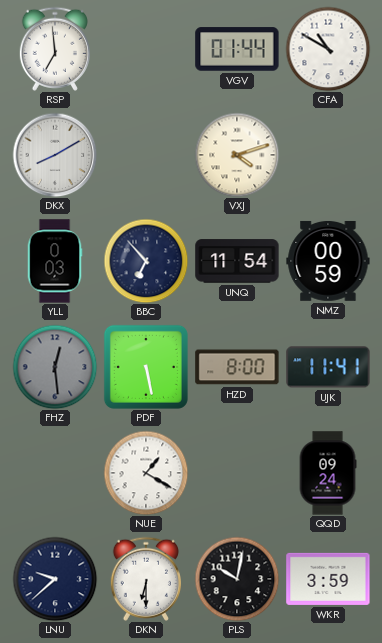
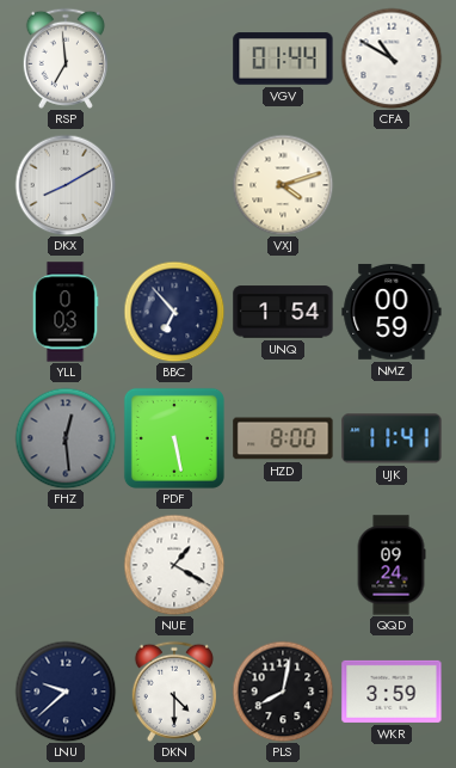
UNQ: 11:54 -> 1:54 (283, 312)
DKN: 6:30 -> 4:30 (174, 692)
PLS: 10:02 -> 8:02 (283, 692)
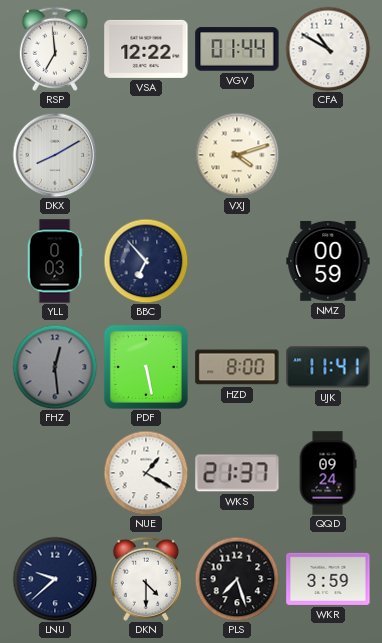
VSA: none -> 12:22 (146, 49)
UNQ: 1:54 -> none (283, 312)
WKS: none -> 21:37 (237, 473)
PLS: 8:02 -> 7:27 (237, 579)
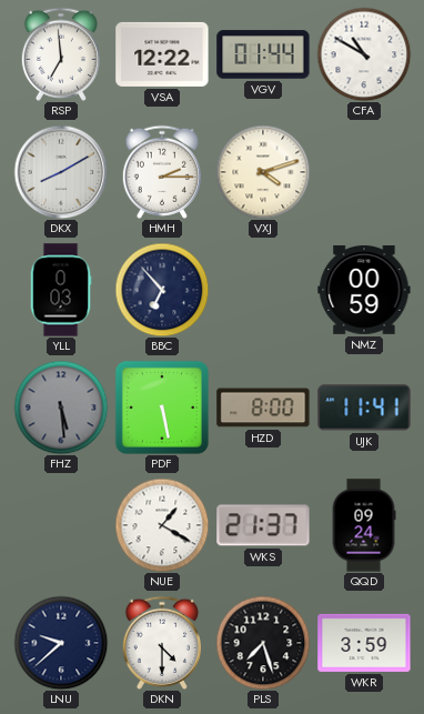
HMH: none -> 2:15 (162, 172)
FHZ: 12:29 -> 5:29 (61, 408)
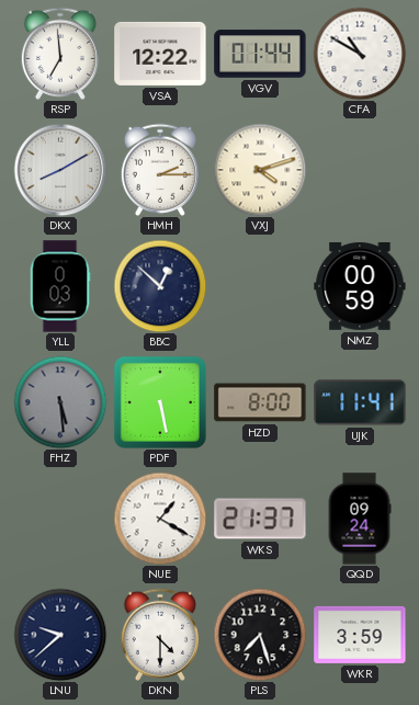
BBC: 6:53 -> 12:52 (160, 286)
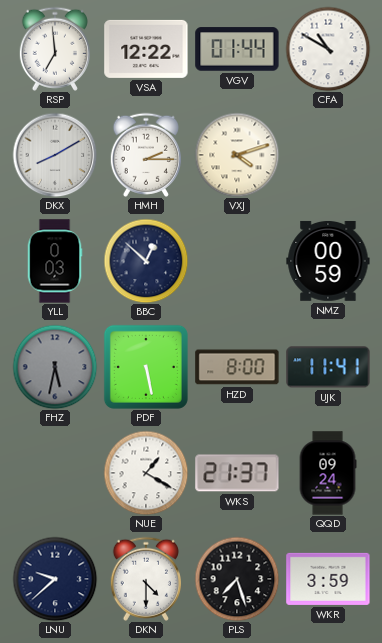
FHZ: 5:29 -> 5:32 (55, 367)
